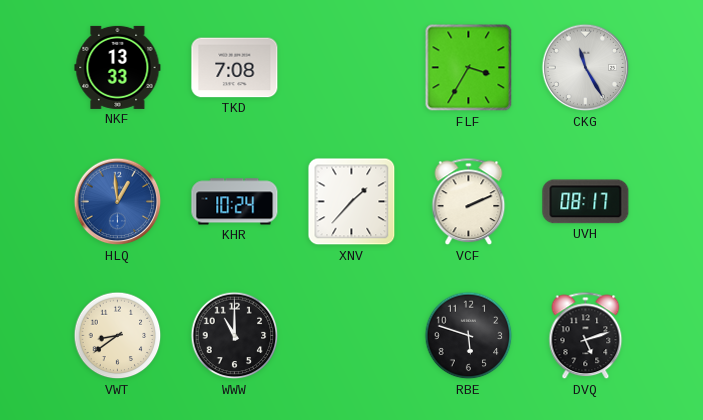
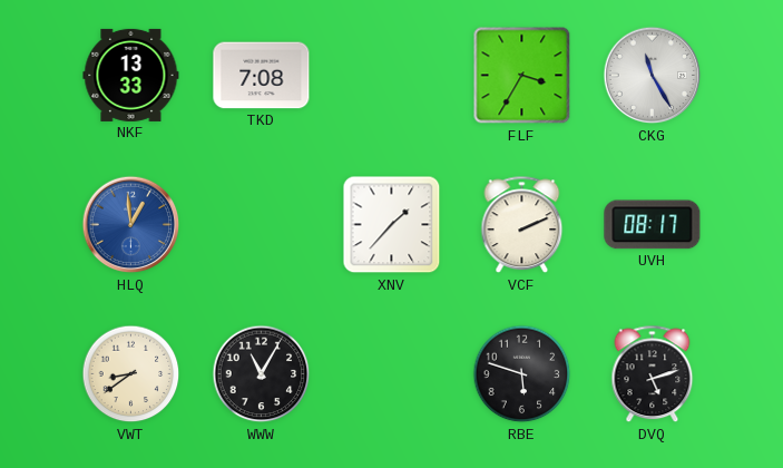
KHR: 10:24 -> none (235, 202)
WWW: 11:00 -> 11:05 (262, 374)
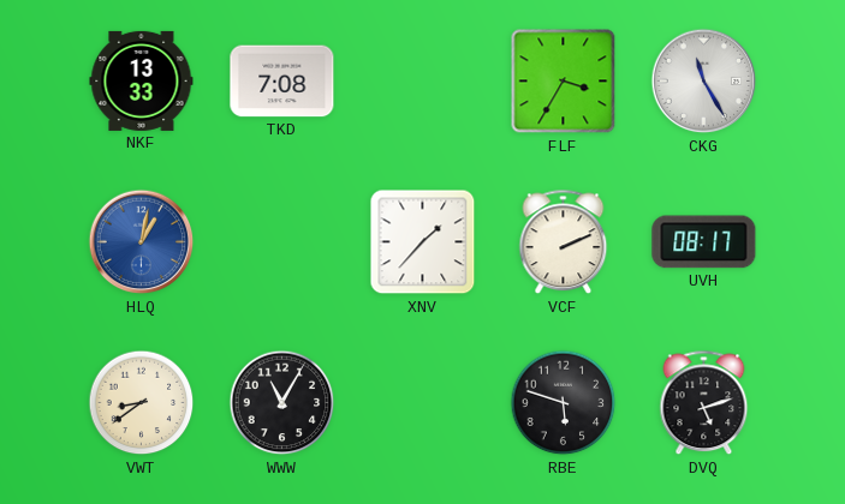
HLQ: 12:59 -> 1:02 (142, 242)
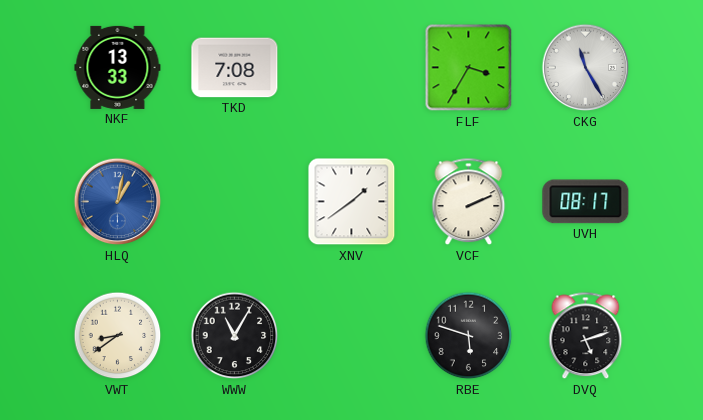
XNV: 1:37 -> 1:39 (352, 202)
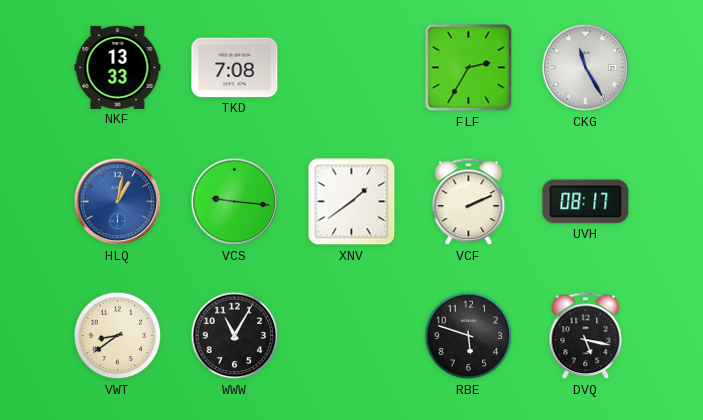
FLF: 3:35 -> 2:35 (469, 68)
VCS: none -> 9:16 (235, 202)
DVQ: 5:12 -> 5:17 (586, 336)
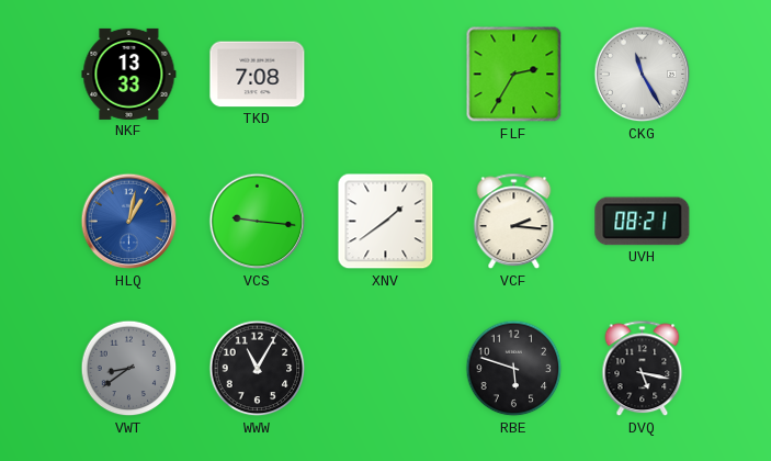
VCF: 2:11 -> 2:16 (514, 222)
UVH: 08:17 -> 08:21 (643, 222)
VWT dial: cream -> grey (129, 369)
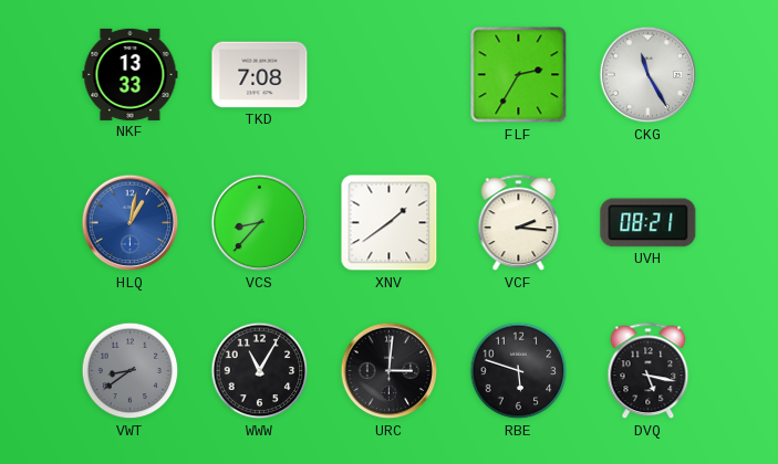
VCS: 9:16 -> 8:37 (260, 223)
URC: none -> 3:01 (390, 371)
